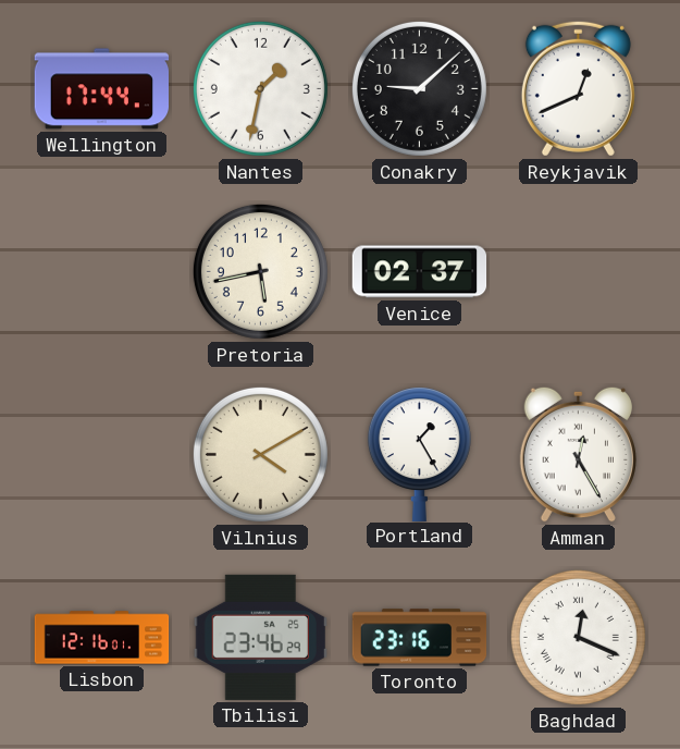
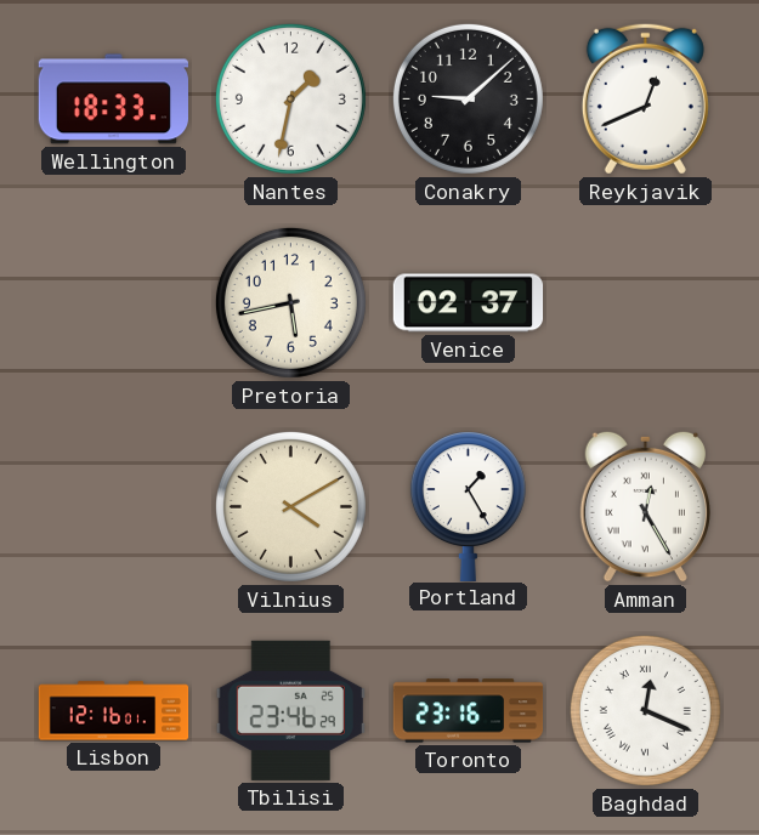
Wellington: 17:44 -> 18:33 (113, 100)
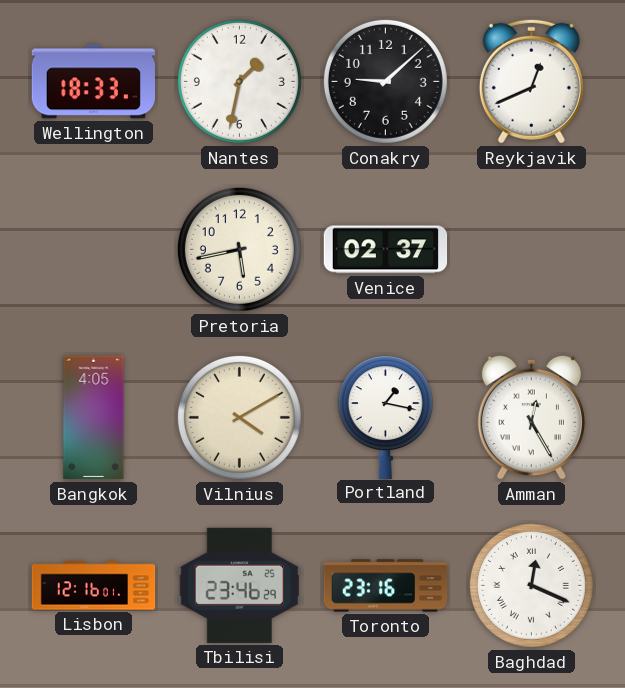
Bangkok: none -> 4:05 (94, 418)
Portland: 1:25 -> 1:17 (385, 417)
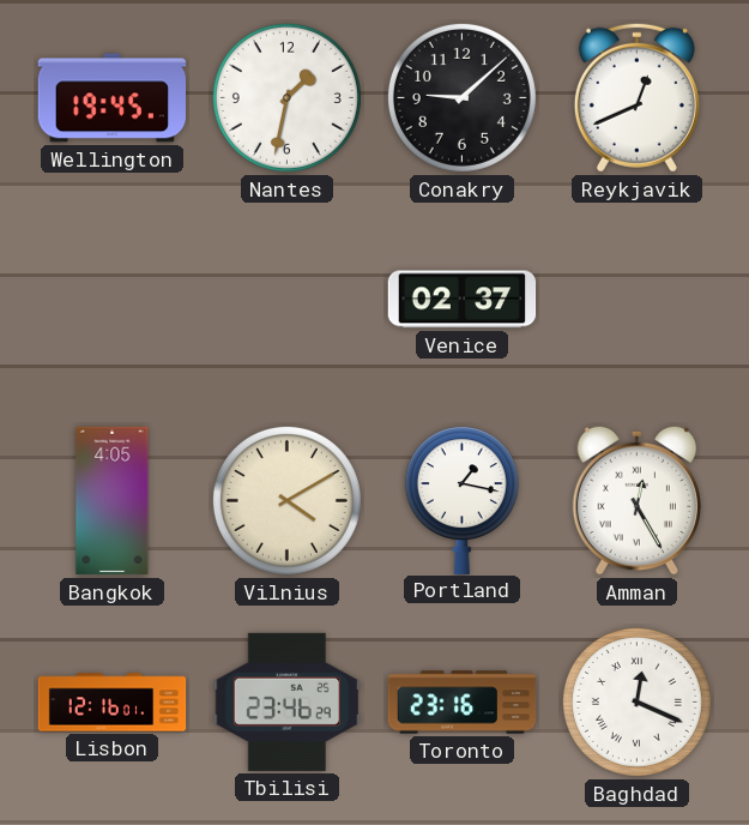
Wellington: 18:33 -> 19:45 (111, 98)
Pretoria: 5:43 -> none (239, 249)
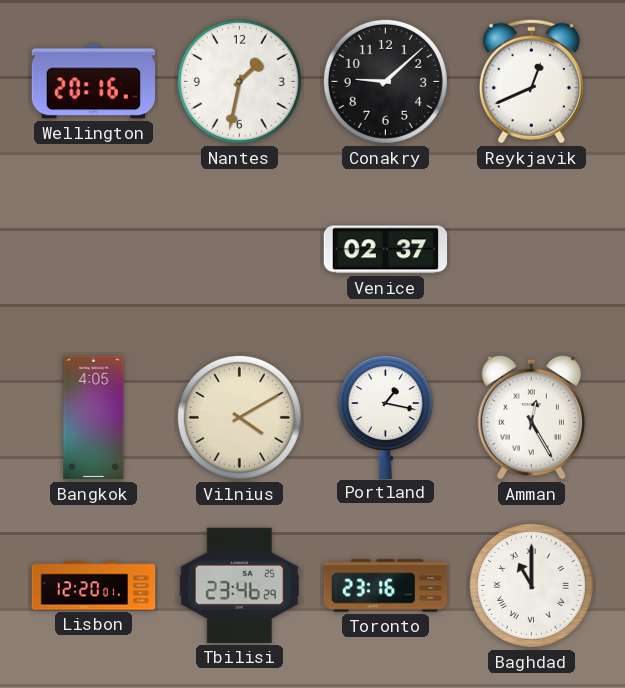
Wellington: 19:45 -> 20:16 (93, 82)
Lisbon: 12:16 -> 12:20 (94, 586)
Baghdad: 12:19 -> 11:00 (531, 585)
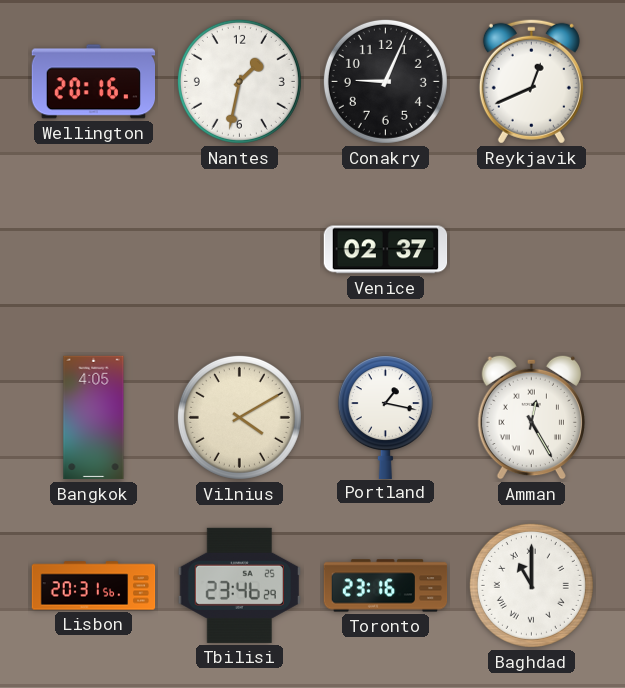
Conakry: 9:08 -> 9:04 (385, 81)
Lisbon: 12:20 -> 20:31 (94, 586)
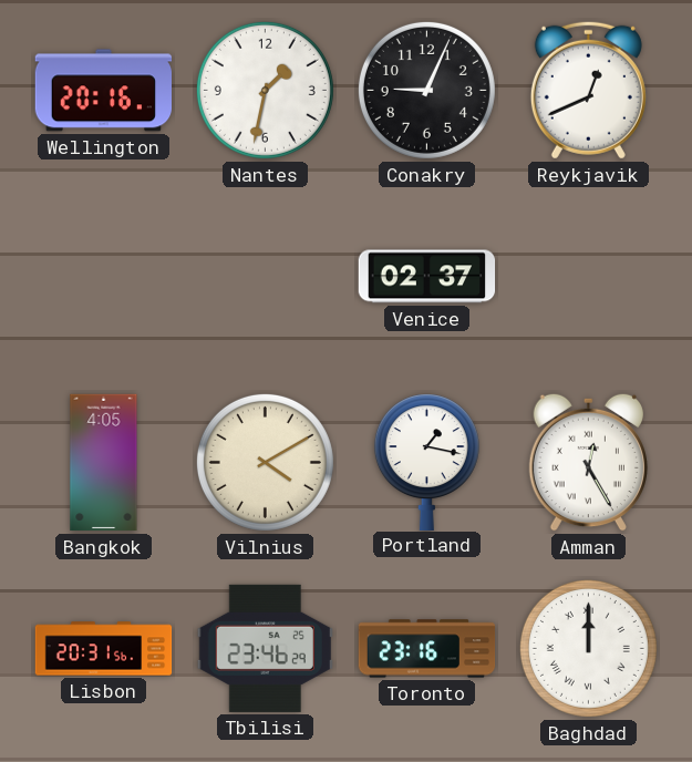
Baghdad: 11:00 -> 12:00 (588, 648)
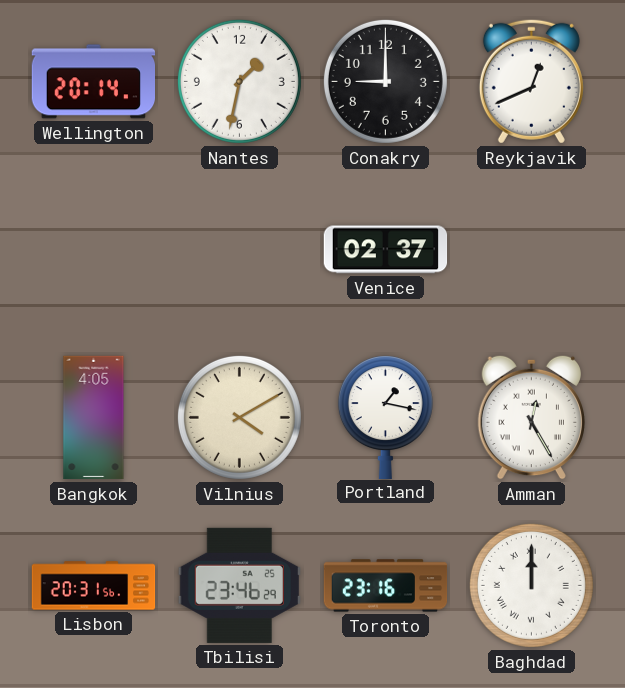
Wellington: 20:16 -> 20:14 (93, 82)
Conakry: 9:04 -> 9:00 (385, 81)
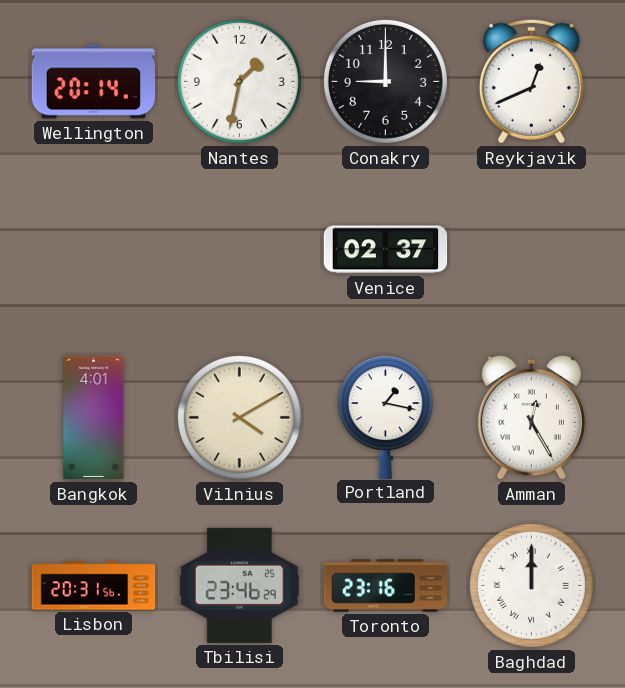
Bangkok: 4:05 -> 4:01 (94, 418)
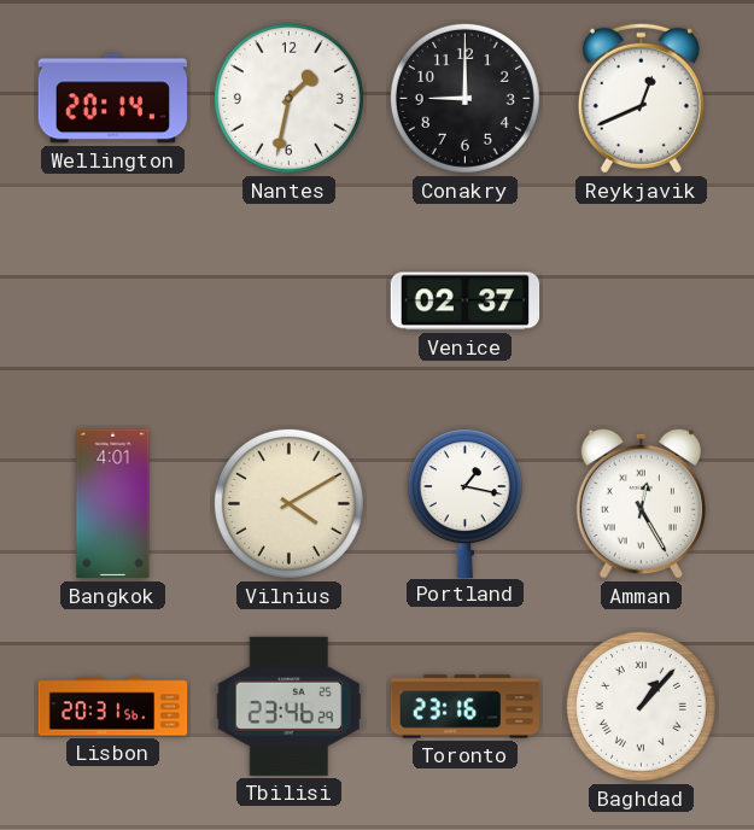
Baghdad: 12:00 -> 1:07 (641, 706)
